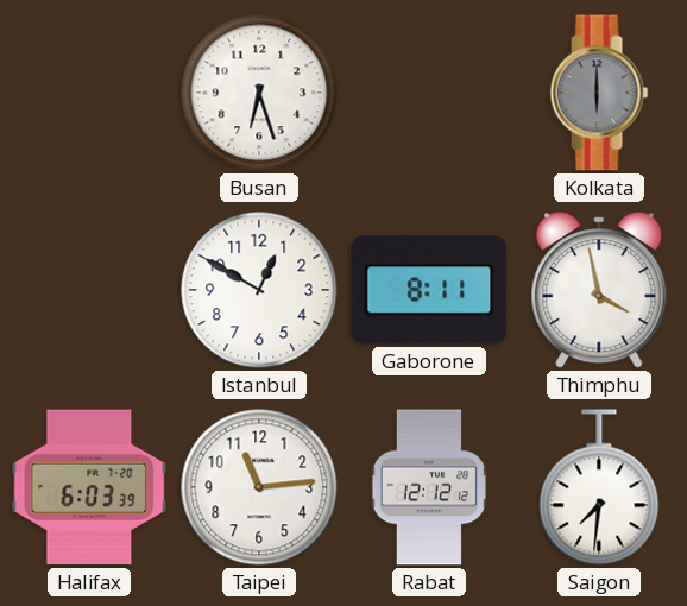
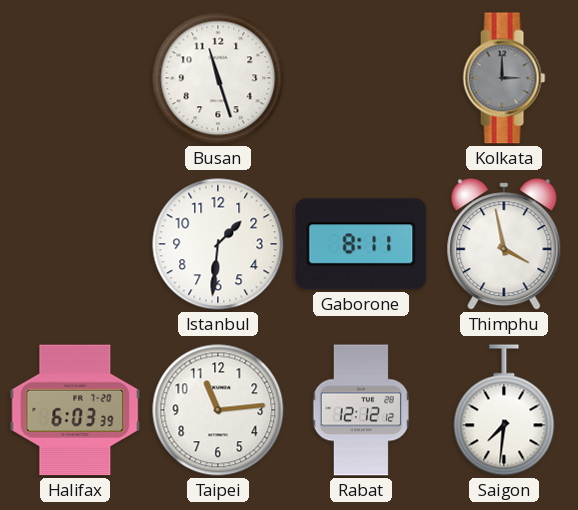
Busan: 6:27 -> 11:27 (218, 78)
Kolkata: 6:00 -> 3:00 (504, 78)
Istanbul: 12:50 -> 1:31 (218, 244)
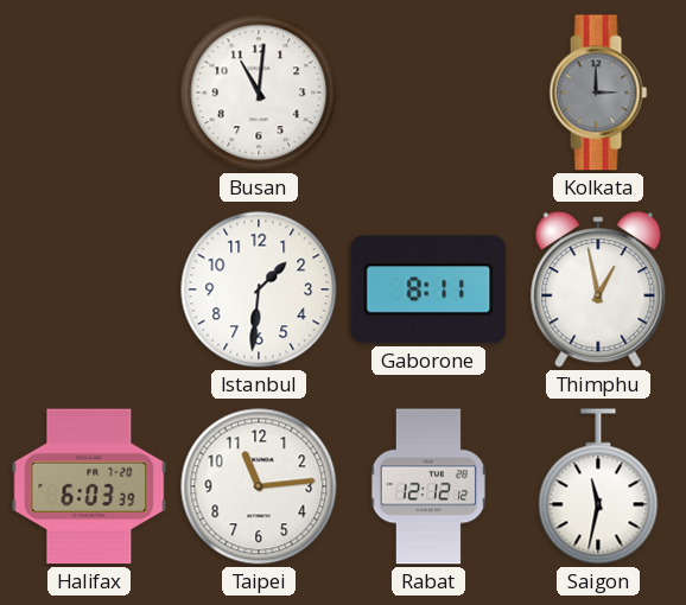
Busan: 11:27 -> 11:01 (259, 93)
Thimphu: 3:58 -> 12:58 (598, 289)
Saigon: 7:31 -> 11:32 (598, 486)
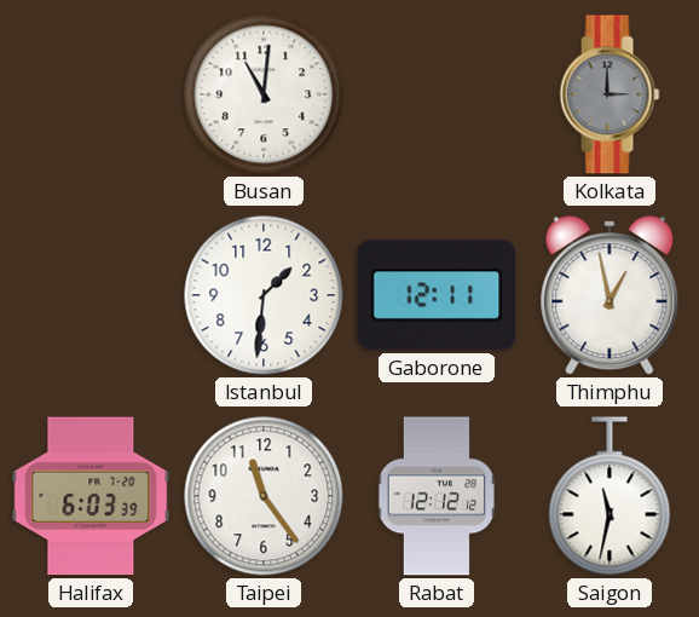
Gaborone: 8:11 -> 12:11 (437, 295)
Taipei: 11:14 -> 11:24 (264, 496)
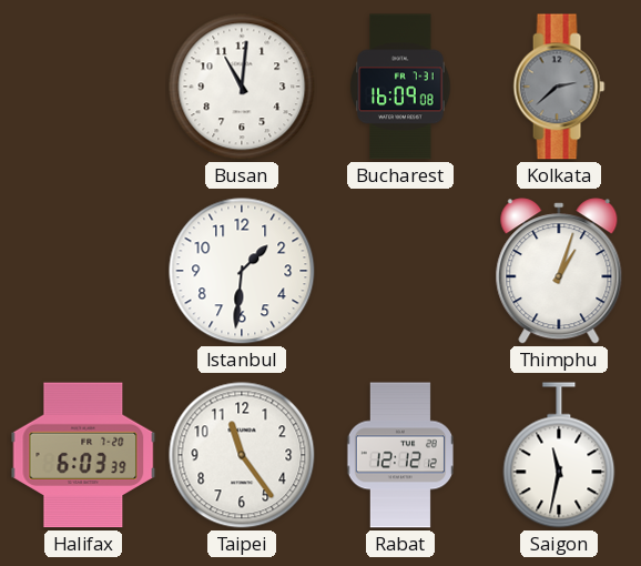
Bucharest: none -> 16:09 (400, 87)
Kolkata: 3:00 -> 2:38 (559, 87)
Gaborone: 12:11 -> none (437, 295)
Thimphu: 12:58 -> 1:03 (559, 271)
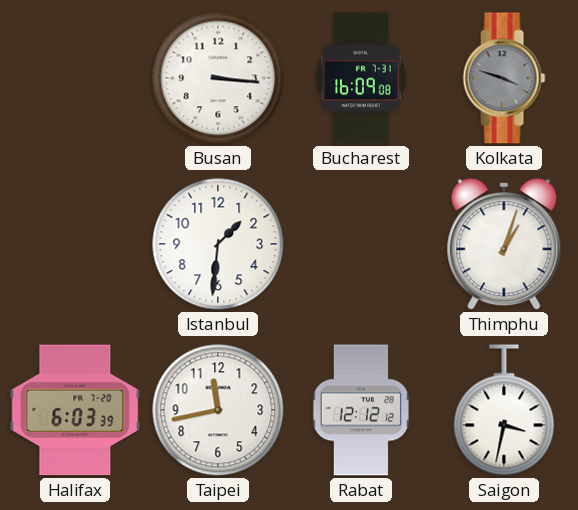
Busan: 11:01 -> 3:16 (218, 78)
Kolkata: 2:38 -> 3:48 (504, 78)
Taipei: 11:24 -> 11:43 (218, 410)
Saigon: 11:32 -> 3:32 (504, 410)
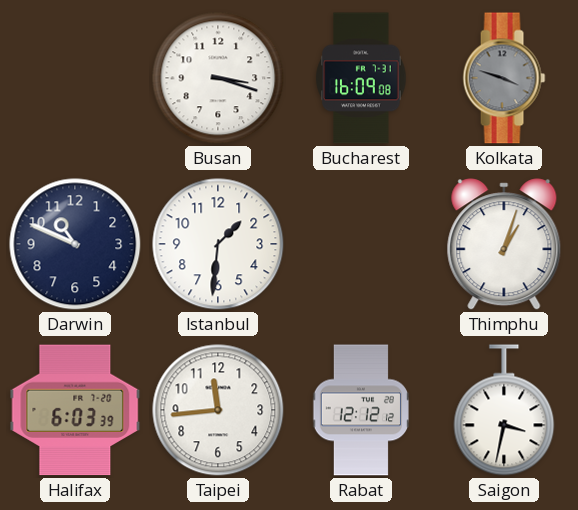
Busan: 3:16 -> 3:18 (218, 78)
Darwin: none -> 10:49 (75, 244)
Taipei: 11:43 -> 11:44 (218, 410)
